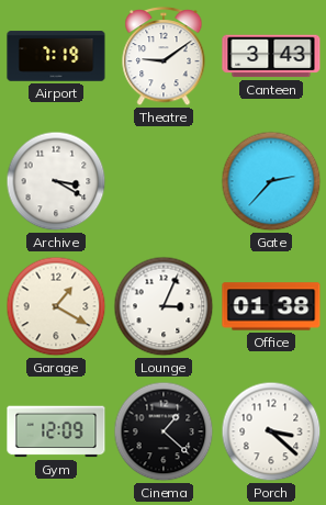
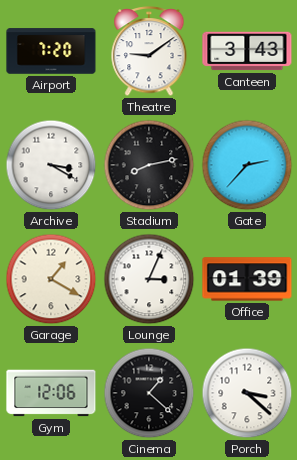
Airport: 7:19 -> 7:20 (51, 51)
Stadium: none -> 8:13 (149, 165)
Office: 01:38 -> 01:39 (247, 279)
Gym: 12:09 -> 12:06 (51, 393)
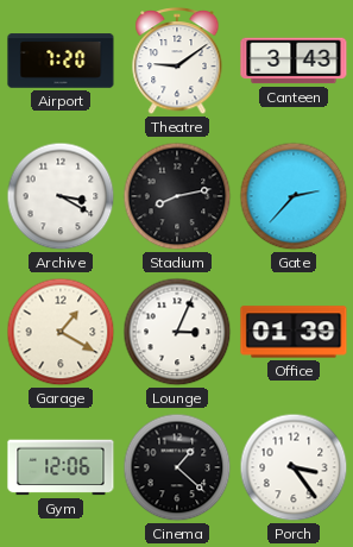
Porch: 3:22 -> 3:24 (294, 467)
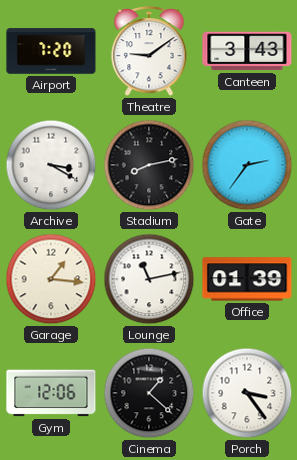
Gate: 2:37 -> 2:36 (247, 165)
Garage: 1:20 -> 1:16 (51, 279)
Lounge: 3:04 -> 11:13 (149, 279)
